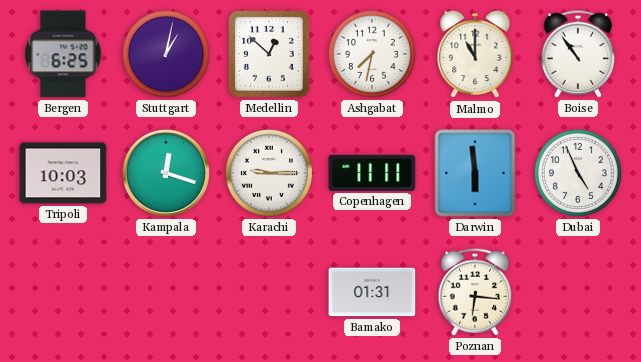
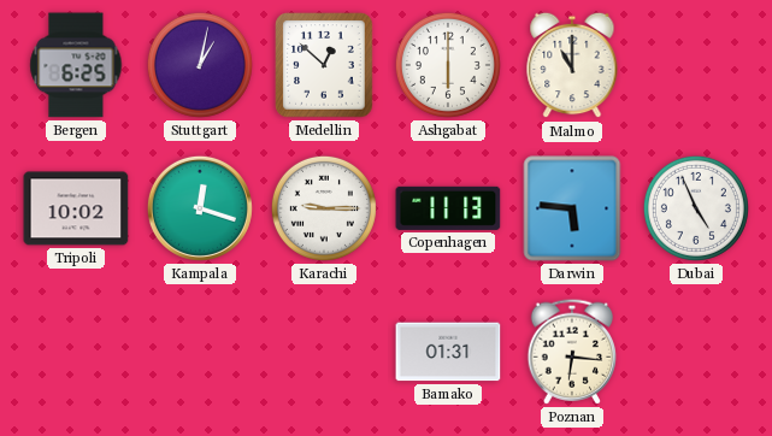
Ashgabat: 7:32 -> 6:00 (448, 65)
Boise: 10:54 -> none (577, 54)
Tripoli: 10:03 -> 10:02 (76, 208)
Copenhagen: 11:11 -> 11:13 (448, 208)
Darwin: 5:59 -> 5:46 (572, 208)
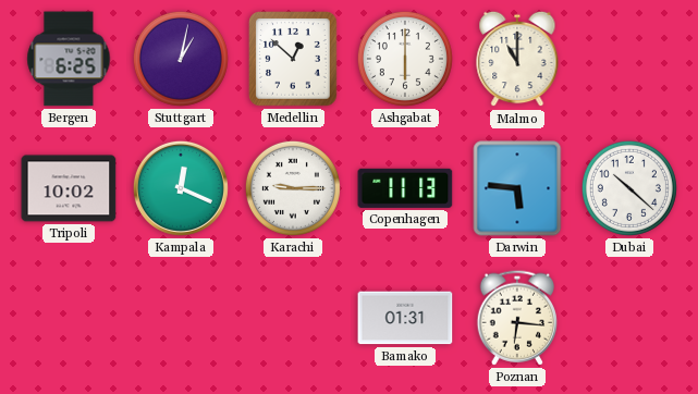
Kampala: 12:18 -> 12:19 (181, 188)
Dubai: 4:56 -> 10:22 (629, 188)
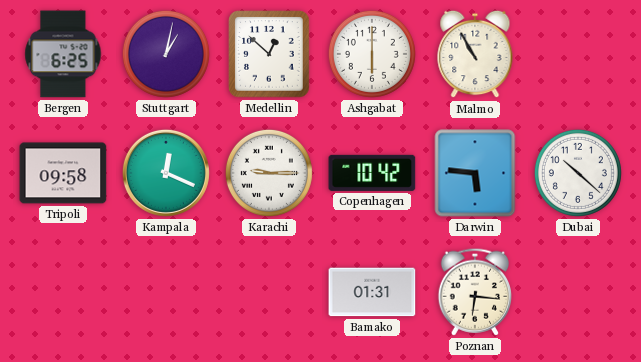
Malmo: 11:00 -> 10:55 (475, 54)
Tripoli: 10:02 -> 09:58 (63, 173)
Copenhagen: 11:13 -> 10:42 (372, 173)
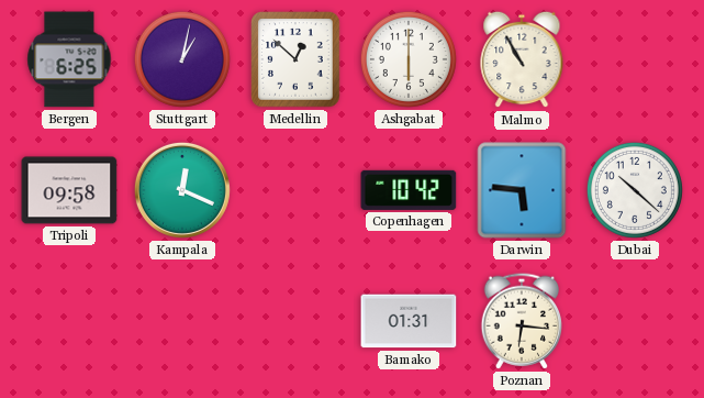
Karachi: 9:15 -> none (269, 173)
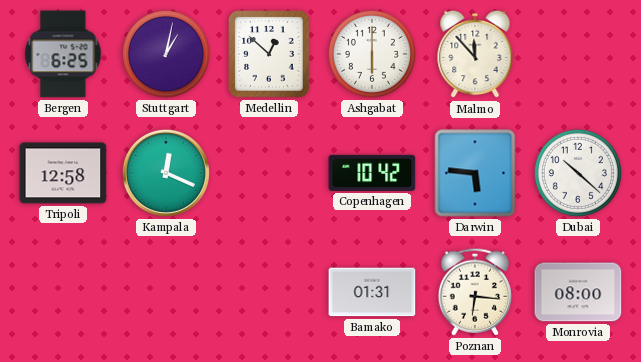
Malmo: 10:55 -> 11:53 (475, 54)
Tripoli: 09:58 -> 12:58 (63, 173)
Monrovia: none -> 08:00 (578, 292)
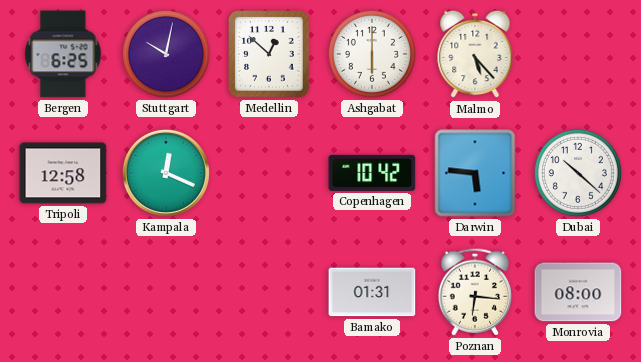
Stuttgart: 1:02 -> 10:02 (166, 54)
Malmo: 11:53 -> 5:23 (475, 54)
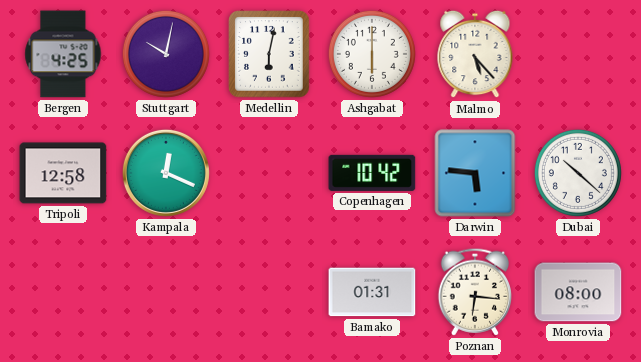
Bergen: 6:25 -> 4:25 (63, 54)
Medellin: 12:52 -> 6:02 (269, 54)
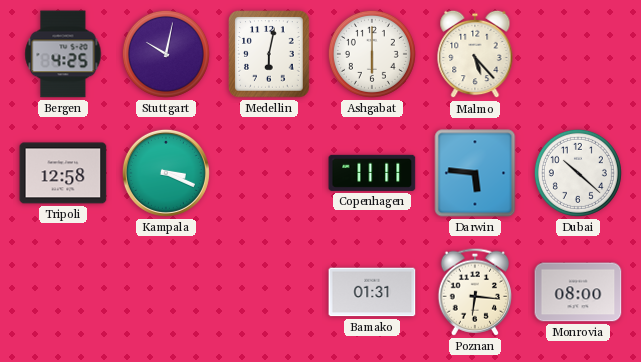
Kampala: 12:19 -> 3:19 (166, 173)
Copenhagen: 10:42 -> 11:11 (372, 173)
